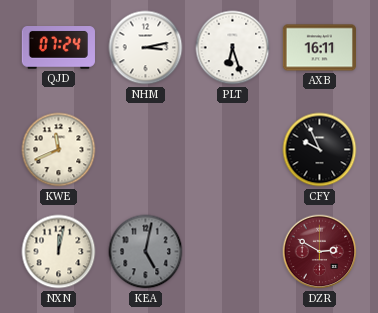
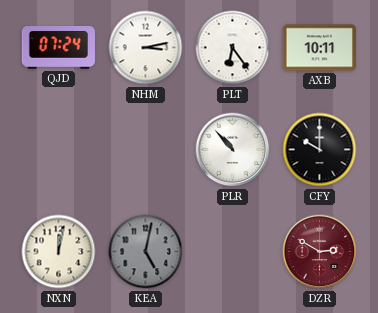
PLT: 6:27 -> 6:24 (233, 48)
AXB: 16:11 -> 10:11 (319, 48)
KWE: 11:41 -> none (59, 150)
PLR: none -> 10:53 (233, 150)
CFY: 9:56 -> 10:00 (320, 150)
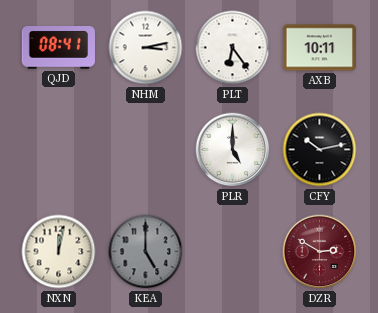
QJD: 07:24 -> 08:41 (58, 48)
PLR: 10:53 -> 5:00 (233, 150)
CFY: 10:00 -> 10:13 (320, 150)
KEA: 5:02 -> 5:00 (146, 252)
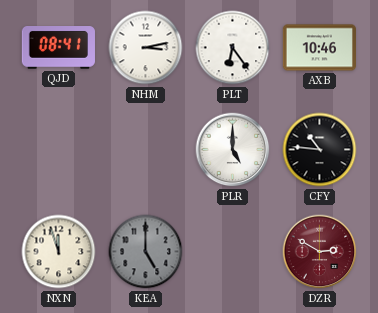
AXB: 10:11 -> 10:46 (319, 48)
CFY: 10:13 -> 10:46 (320, 150)
NXN: 12:02 -> 11:57 (59, 252)
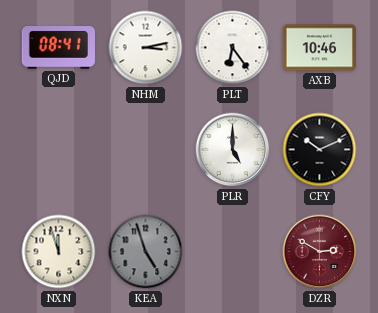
CFY: 10:46 -> 10:11 (320, 150)
KEA: 5:00 -> 4:57 (146, 252)
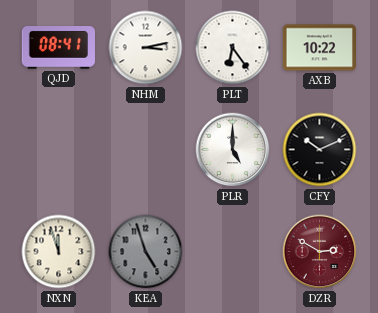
AXB: 10:46 -> 10:22 (319, 48)
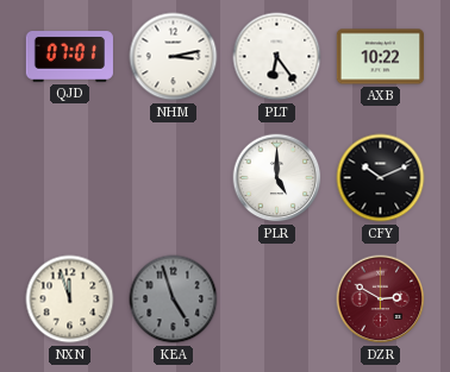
QJD: 08:41 -> 07:01 (69, 57)
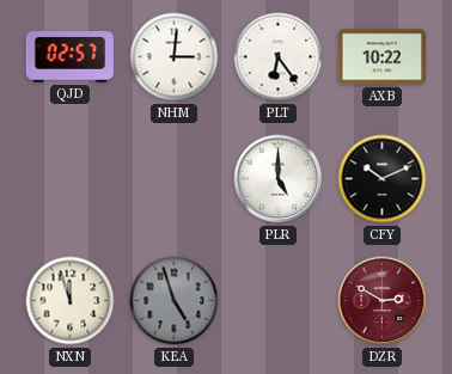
QJD: 07:01 -> 02:57 (69, 57)
NHM: 3:13 -> 3:01 (175, 57)
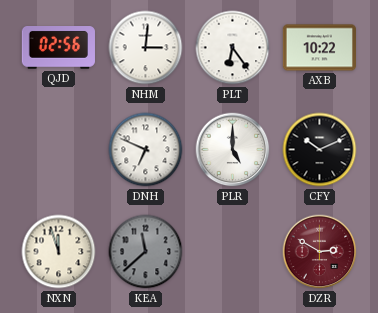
QJD: 02:57 -> 02:56 (58, 48)
DNH: none -> 6:49 (146, 150)
KEA: 4:57 -> 11:38 (146, 252)
